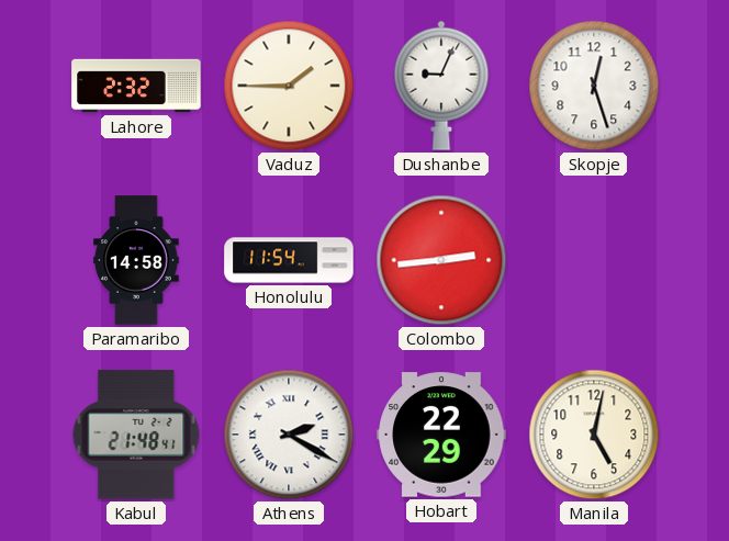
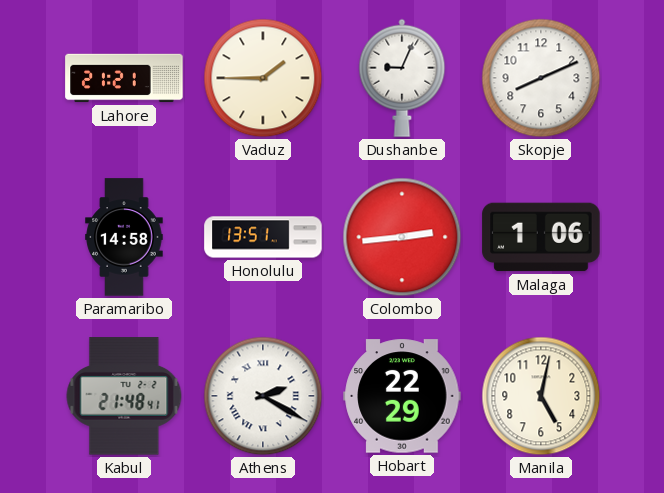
Lahore: 2:32 -> 21:21 (124, 78)
Skopje: 12:27 -> 8:11 (541, 78)
Honolulu: 11:54 -> 13:51 (263, 237)
Malaga: none -> 1:06 (541, 237)
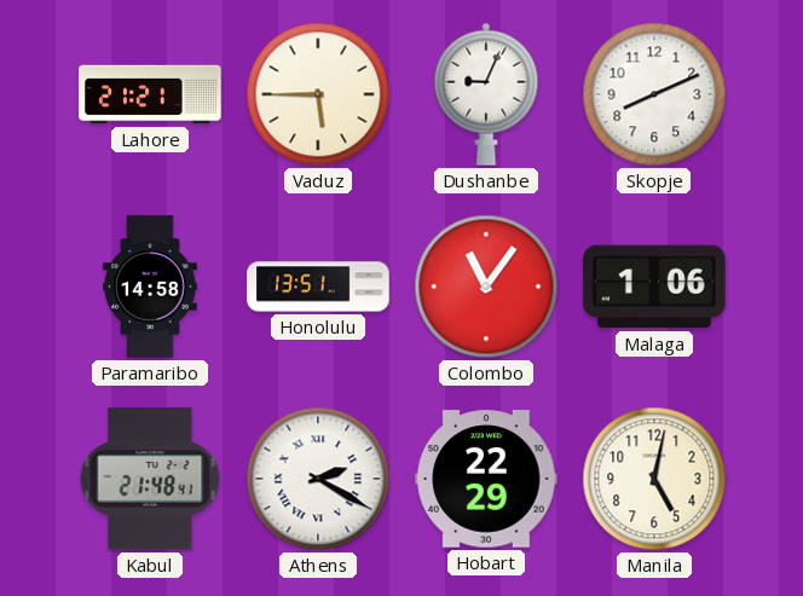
Vaduz: 1:45 -> 5:45 (318, 94)
Colombo: 2:44 -> 11:06 (486, 287)
